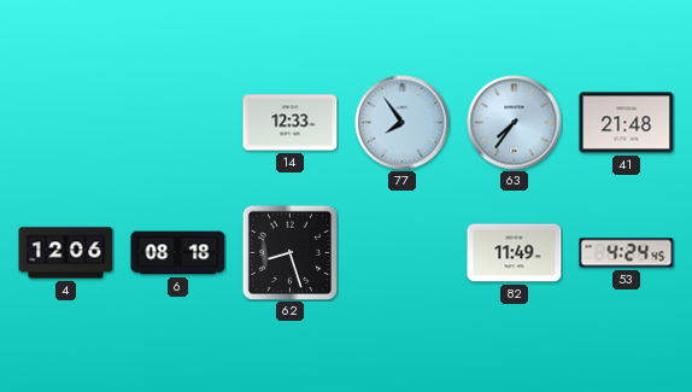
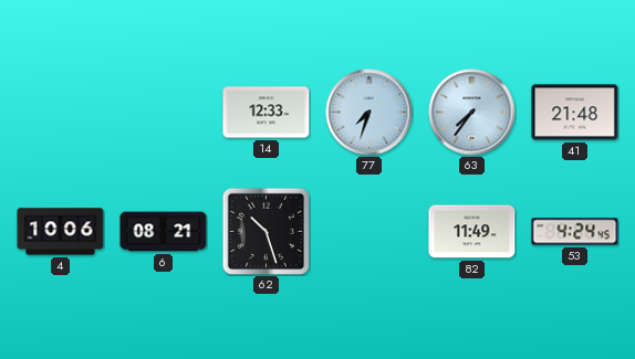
77: 7:54 -> 7:33 (369, 113)
4: 12:06 -> 10:06 (61, 232)
6: 08:18 -> 08:21 (164, 232)
62: 8:27 -> 10:27 (266, 231)
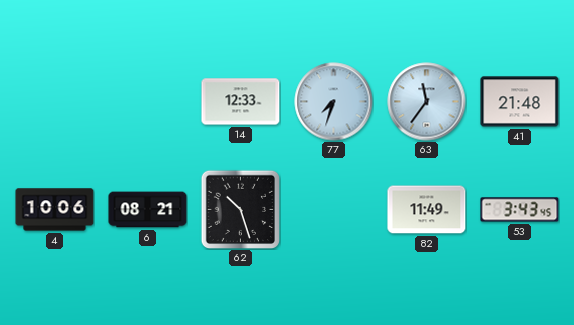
63: 7:36 -> 11:36 (427, 102)
53: 4:24 -> 3:43 (520, 210)
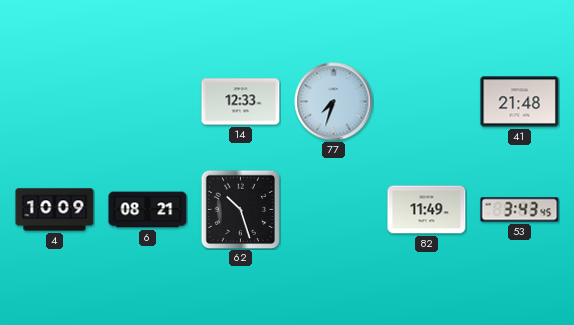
63: 11:36 -> none (427, 102)
4: 10:06 -> 10:09 (55, 210)
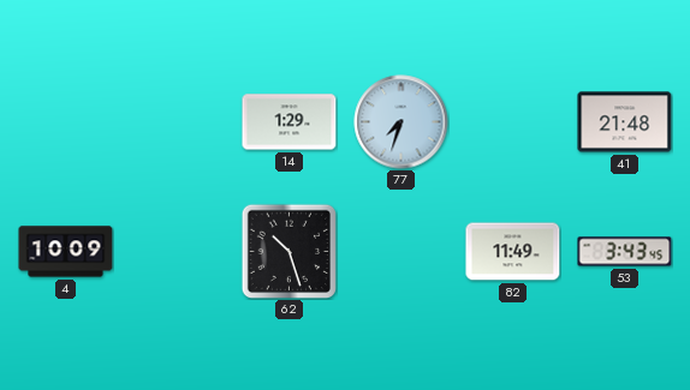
14: 12:33 -> 1:29 (290, 122)
6: 08:21 -> none (148, 210)
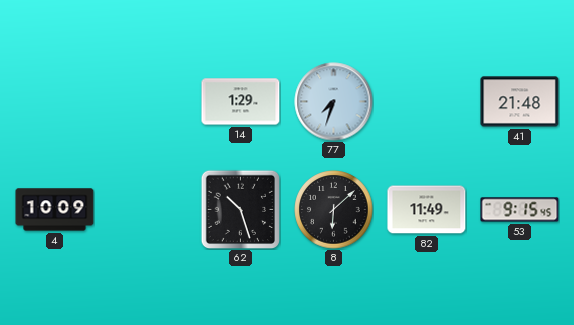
8: none -> 6:08 (334, 210)
53: 3:43 -> 9:15 (520, 210)
